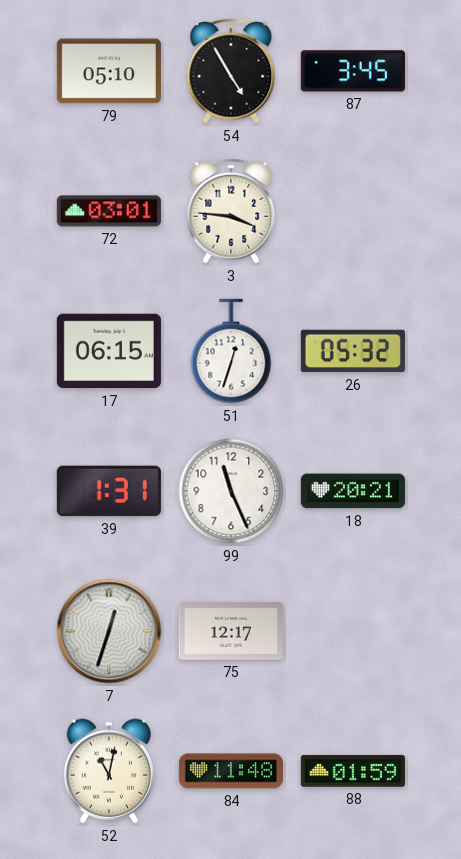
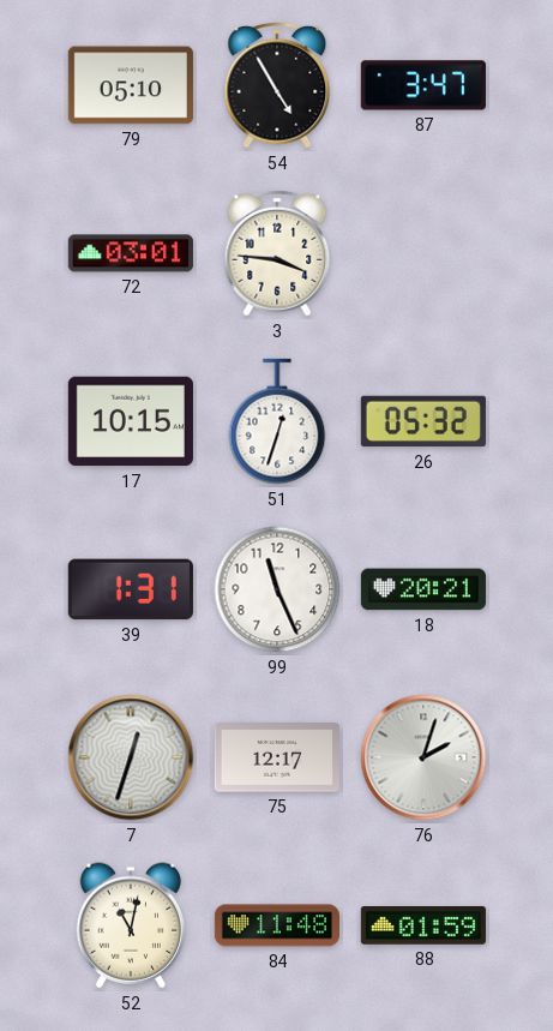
87: 3:45 -> 3:47 (423, 85)
17: 06:15 -> 10:15 (131, 421)
76: none -> 2:03 (423, 757)
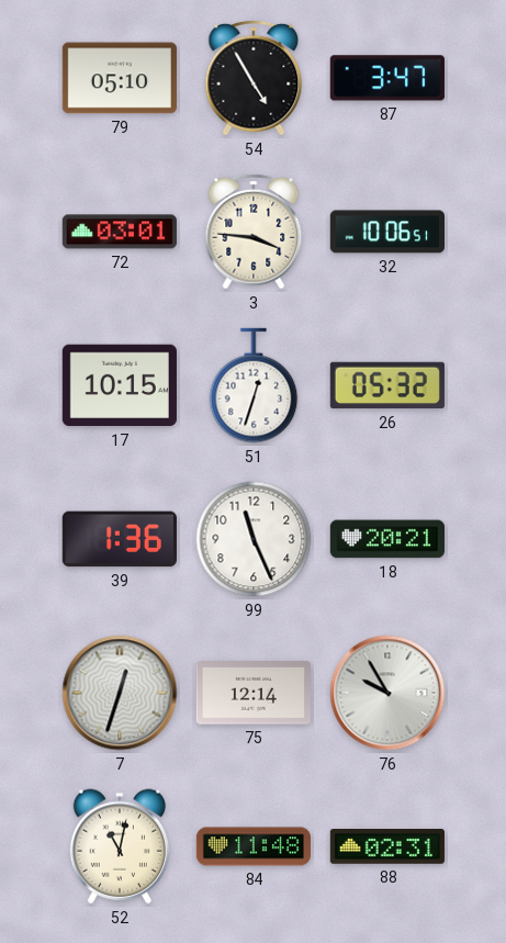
32: none -> 10:06 (387, 232)
39: 1:31 -> 1:36 (120, 539)
75: 12:17 -> 12:14 (254, 693)
76: 2:03 -> 9:55 (387, 693)
88: 01:59 -> 02:31 (387, 847)
